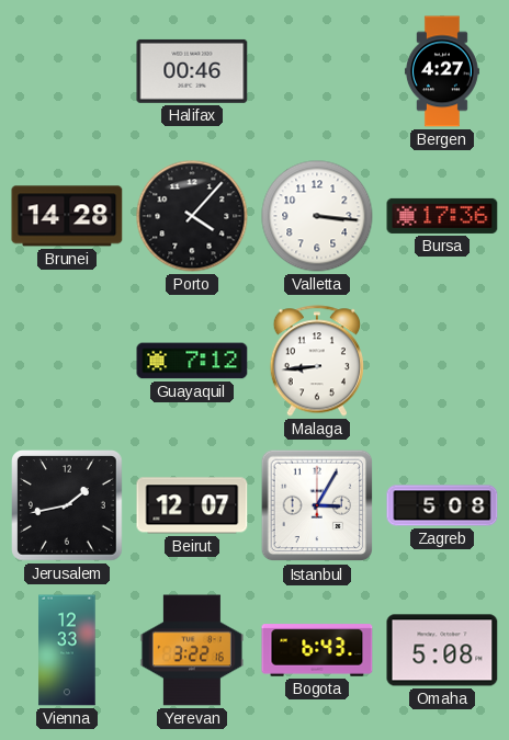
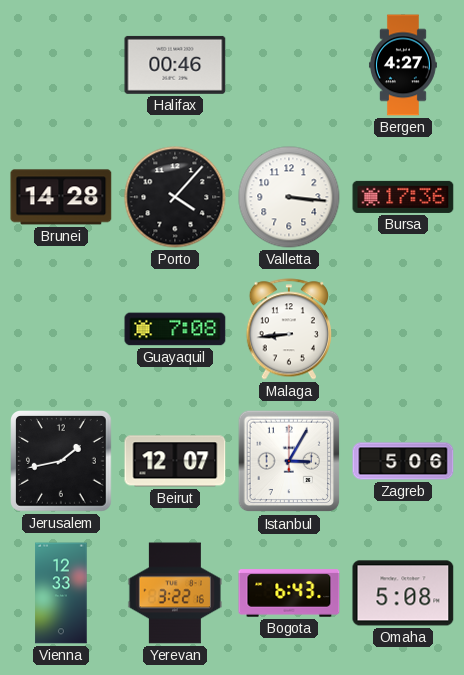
Guayaquil: 7:12 -> 7:08 (175, 329)
Zagreb: 5:08 -> 5:06 (403, 461)
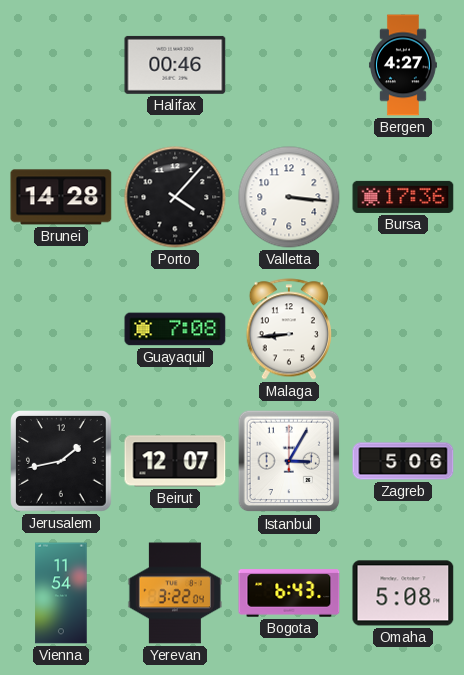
Vienna: 12:33 -> 11:54 (61, 593)
Yerevan: 3:22:16 -> 3:22:04 (175, 593)
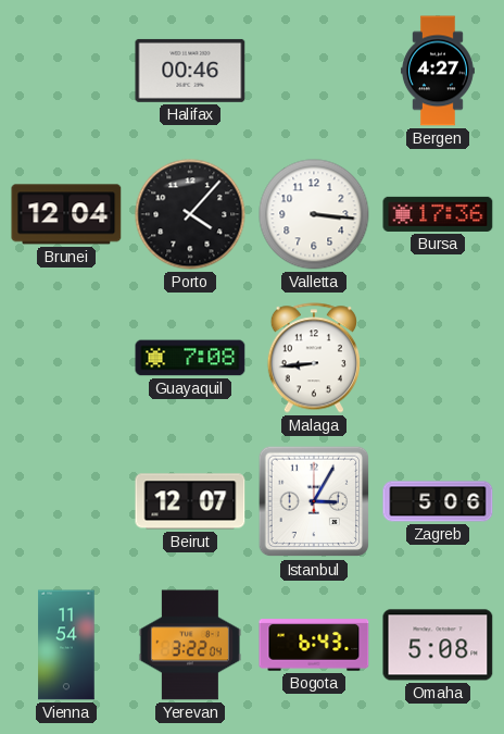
Brunei: 14:28 -> 12:04 (66, 214)
Jerusalem: 1:43 -> none (62, 462)
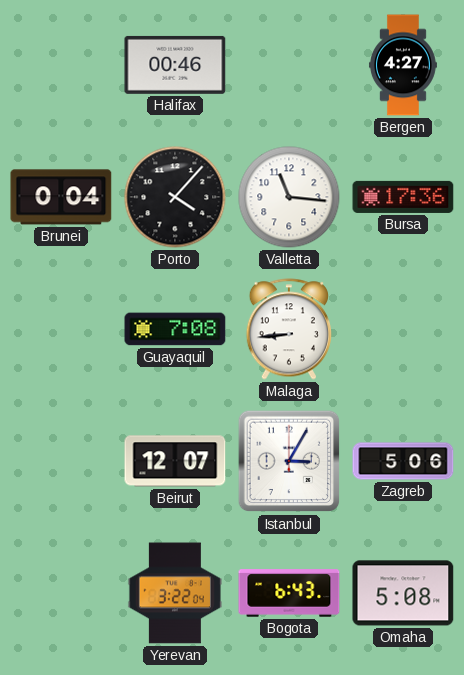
Brunei: 12:04 -> 0:04 (61, 197)
Valletta: 3:16 -> 11:16 (289, 197)
Vienna: 11:54 -> none (66, 645)
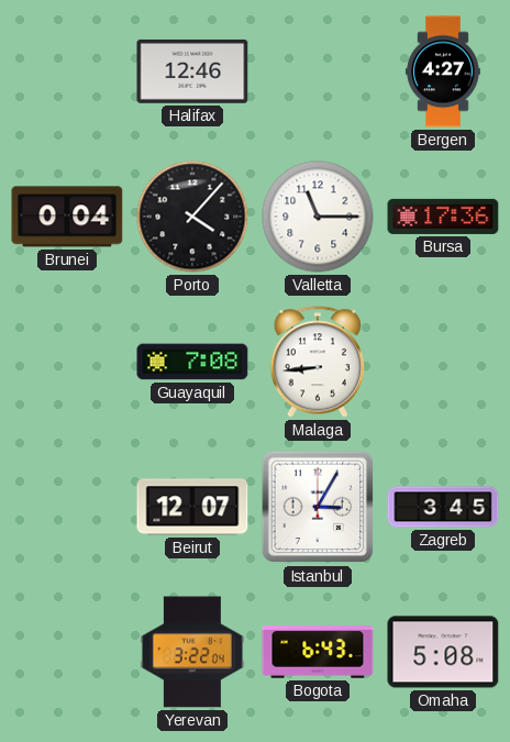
Halifax: 00:46 -> 12:46 (192, 71)
Valletta: 11:16 -> 11:15 (318, 217)
Zagreb: 5:06 -> 3:45 (443, 507)
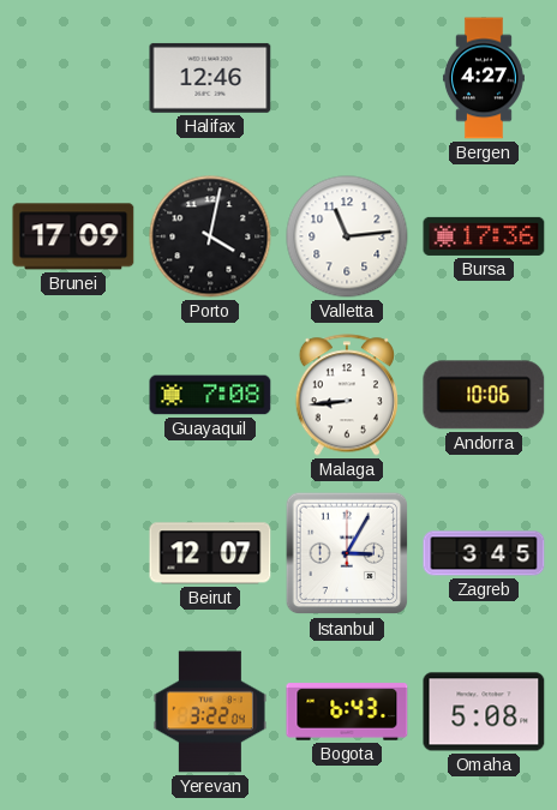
Brunei: 0:04 -> 17:09 (73, 236)
Porto: 4:07 -> 4:02 (210, 236)
Valletta: 11:15 -> 11:14 (347, 236)
Andorra: none -> 10:06 (484, 395)
